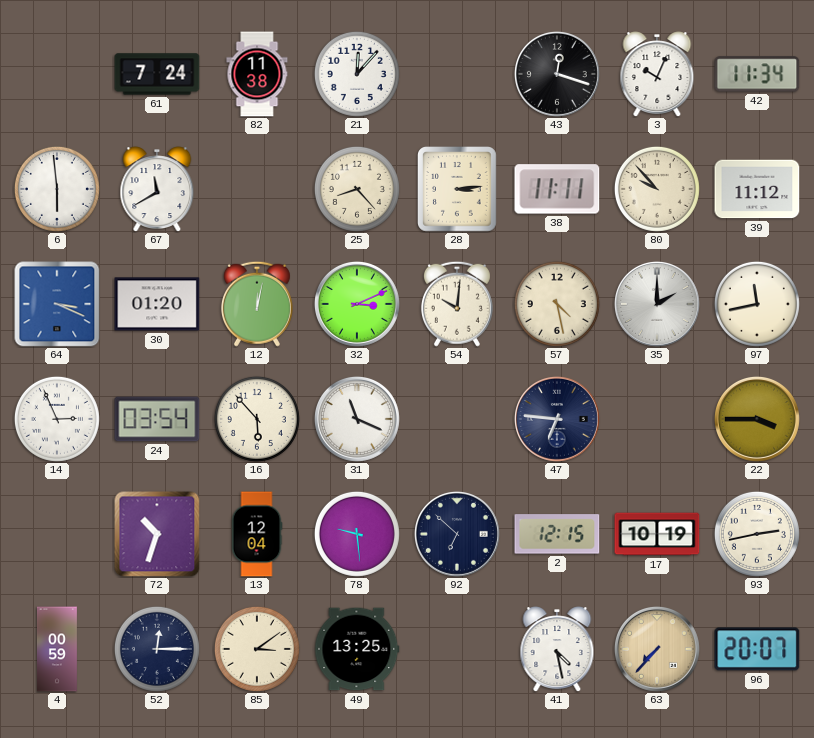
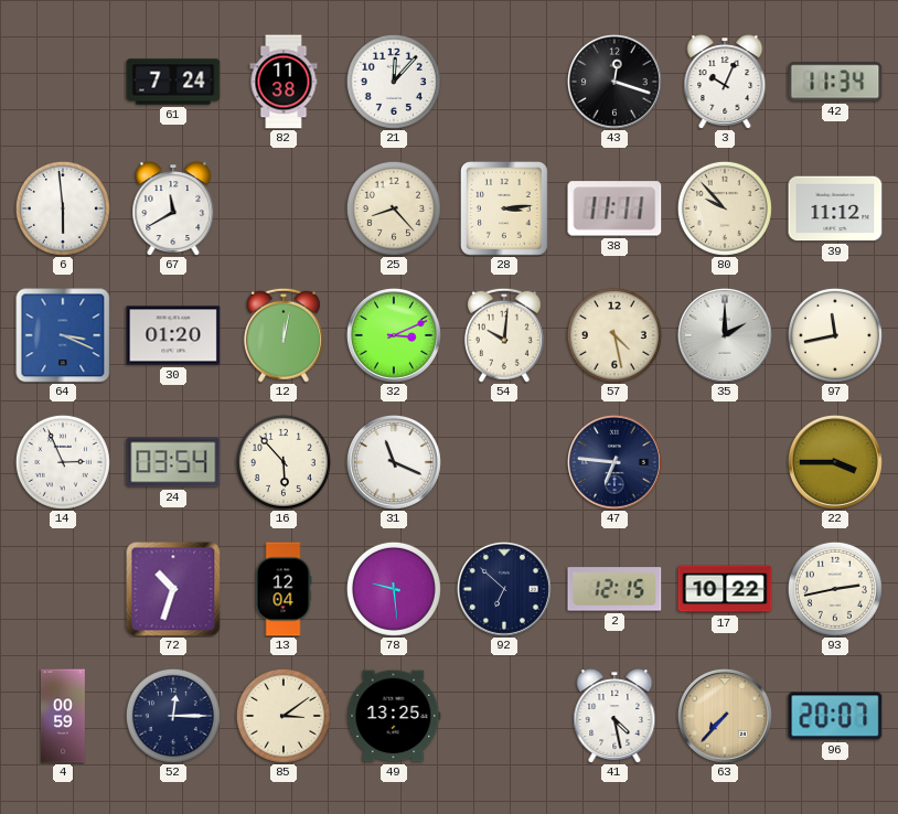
17: 10:19 -> 10:22 (725, 589)
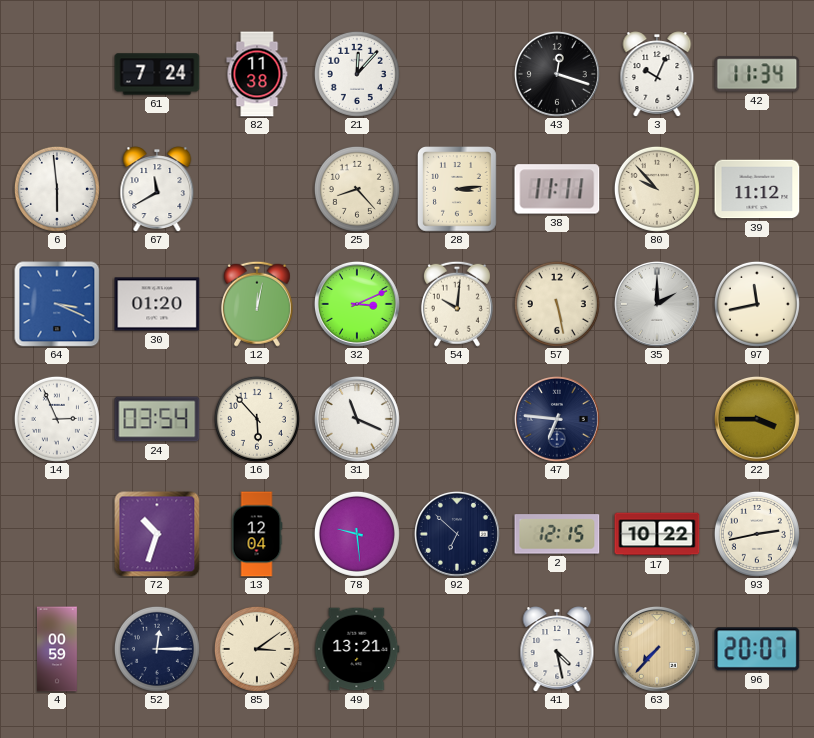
57: 4:28 -> 5:28 (557, 304)
49: 13:25 -> 13:21 (357, 649)
